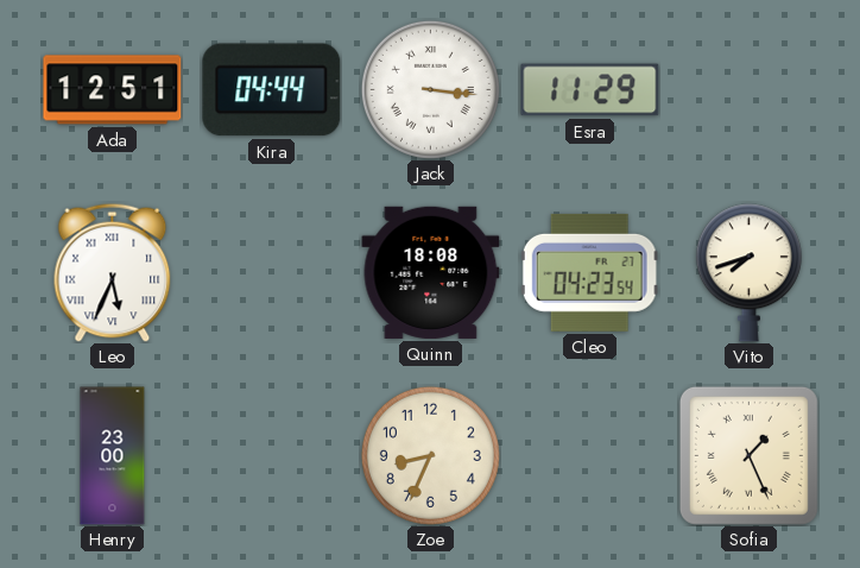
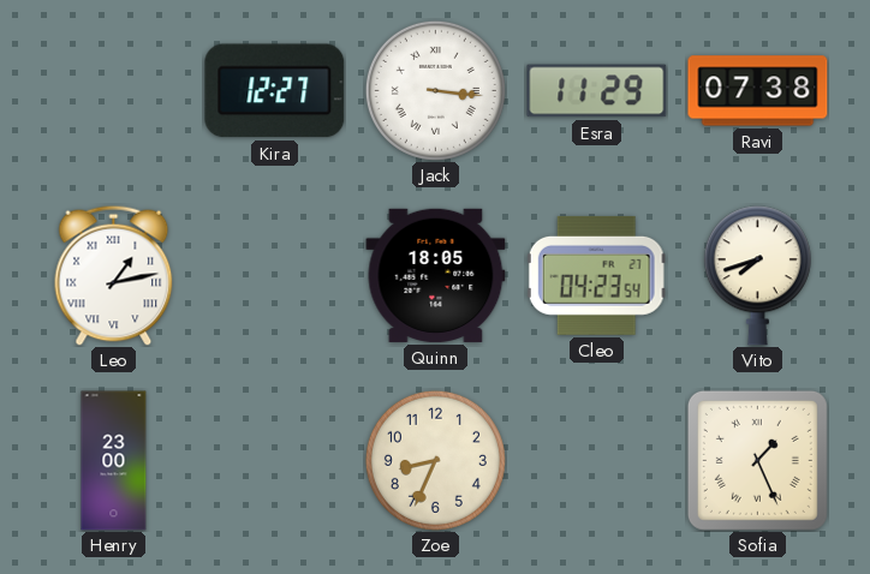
Ada: 12:51 -> none (113, 90)
Kira: 04:44 -> 12:27 (275, 91)
Ravi: none -> 07:38 (758, 91)
Leo: 5:34 -> 1:13 (114, 275)
Quinn: 18:08 -> 18:05 (436, 275)
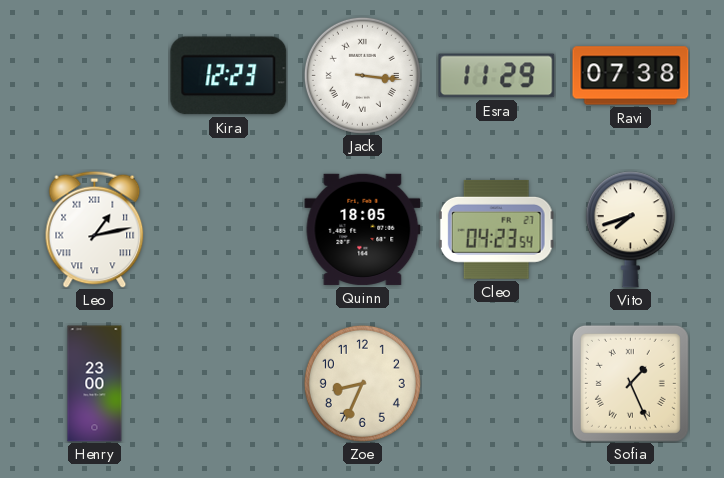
Kira: 12:27 -> 12:23 (229, 76)
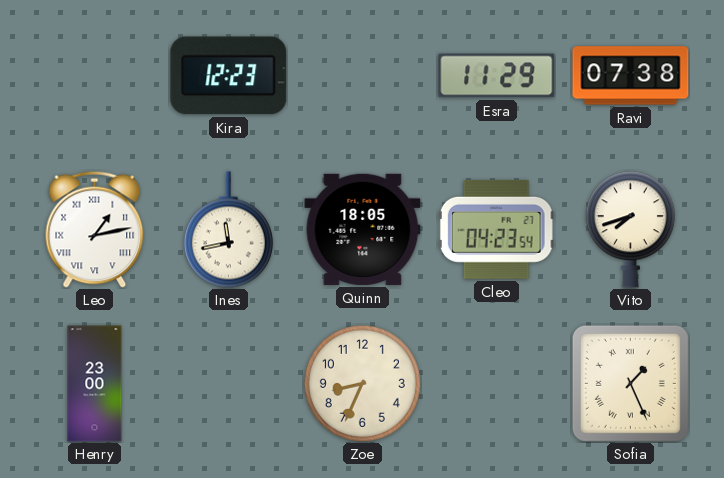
Jack: 3:16 -> none (362, 75)
Ines: none -> 11:43 (228, 230)
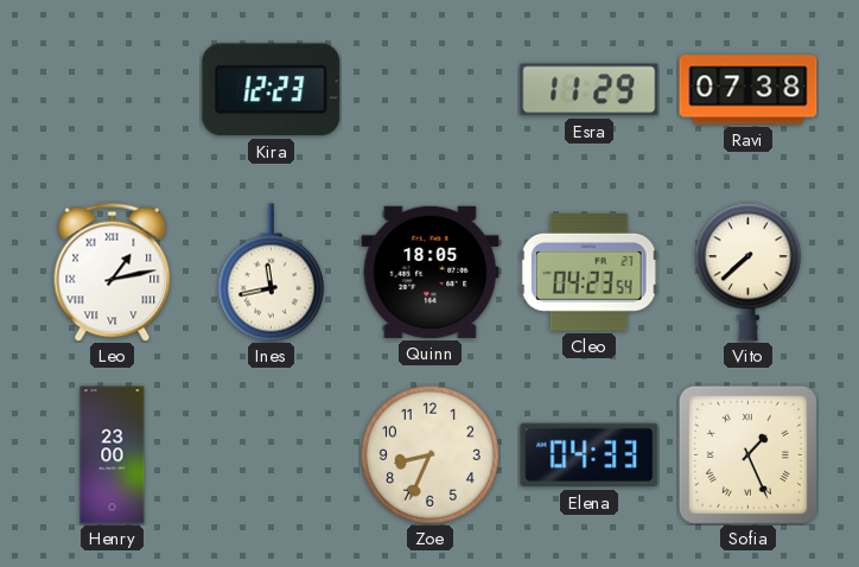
Vito: 7:42 -> 7:38 (747, 273)
Elena: none -> 04:33 (590, 455)
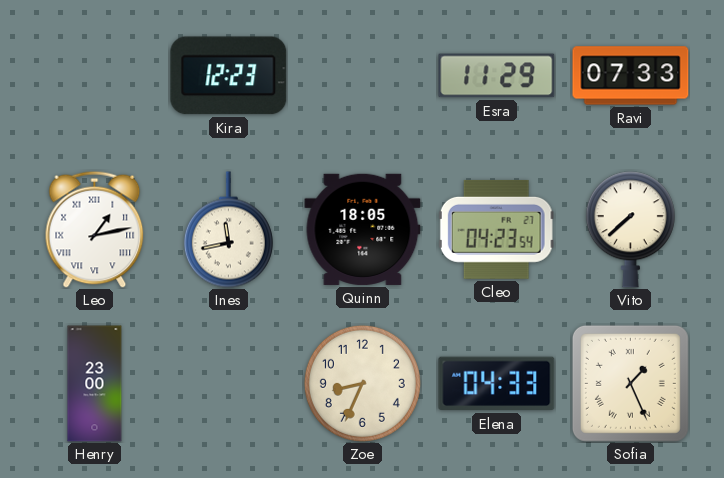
Ravi: 07:38 -> 07:33 (631, 76)
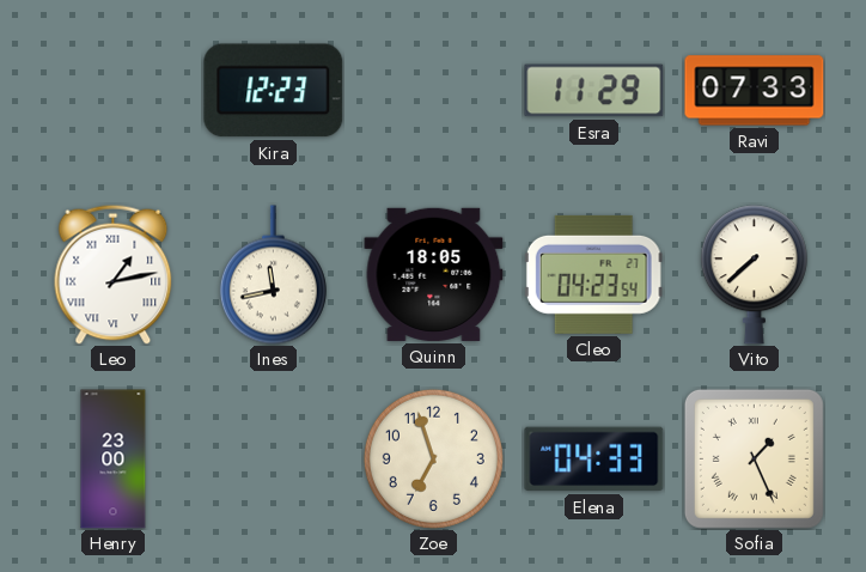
Zoe: 8:34 -> 6:57 (433, 458)
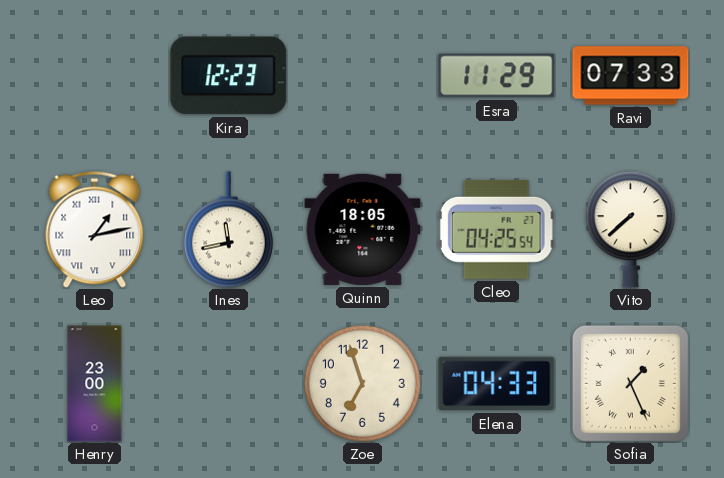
Cleo: 04:23 -> 04:25 (496, 229)
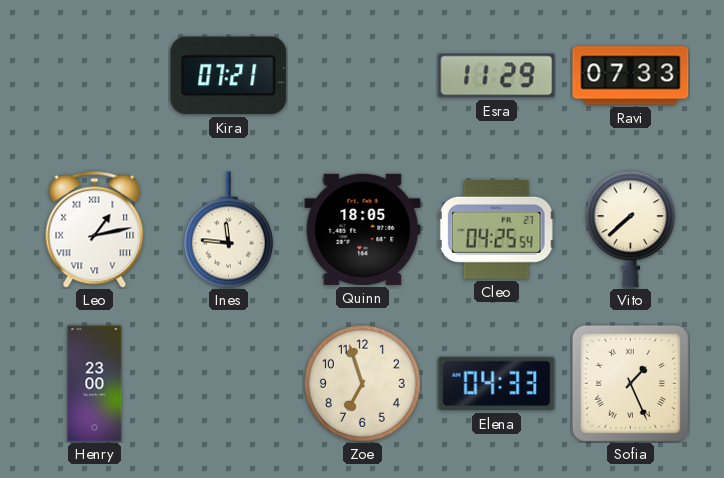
Kira: 12:23 -> 07:21 (229, 76)
Ines: 11:43 -> 11:46 (228, 230)
